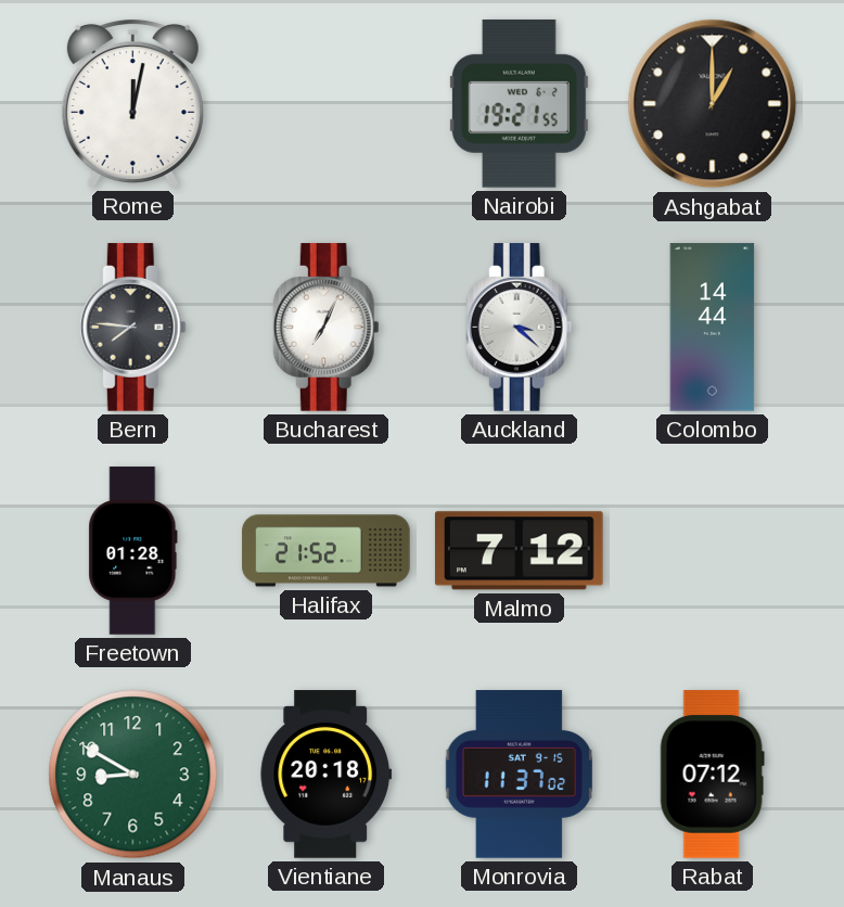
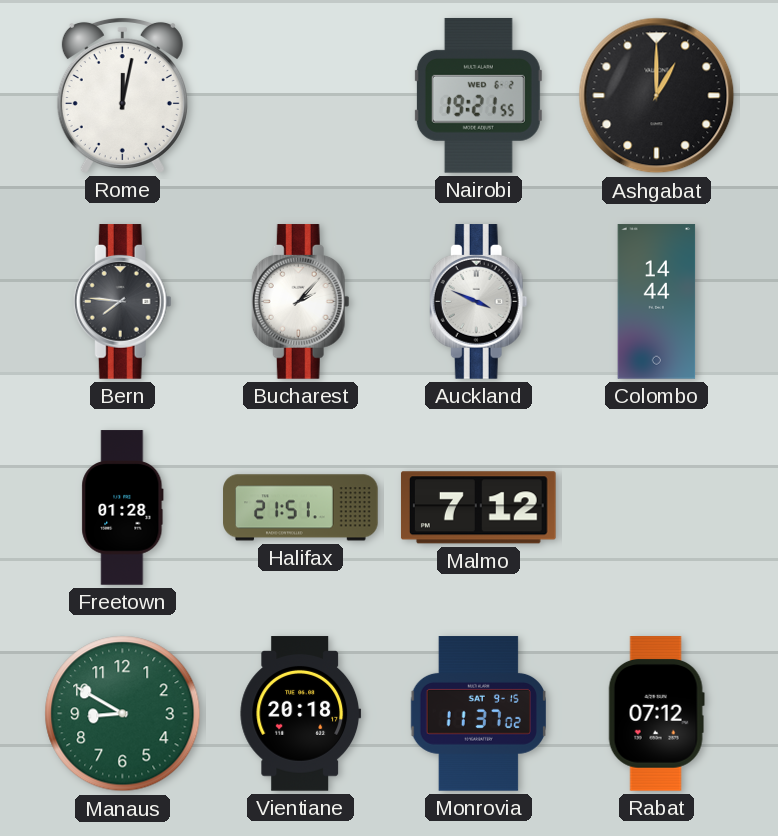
Bucharest: 7:04 -> 2:07 (300, 302)
Auckland: 3:22 -> 3:49 (478, 302)
Halifax: 21:52 -> 21:51 (301, 508)
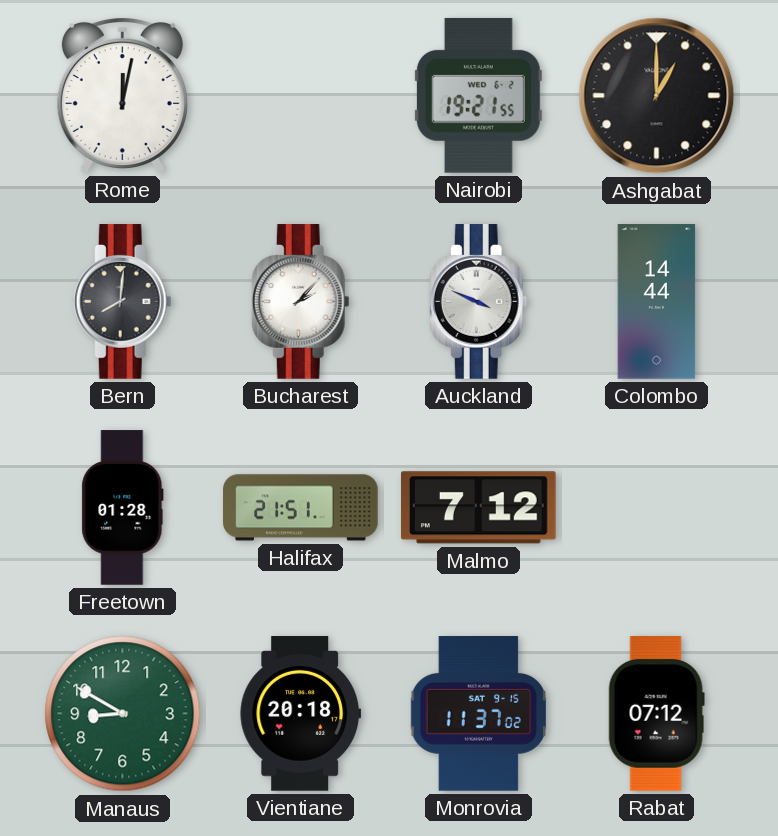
Bern: 7:46 -> 8:01 (122, 302)
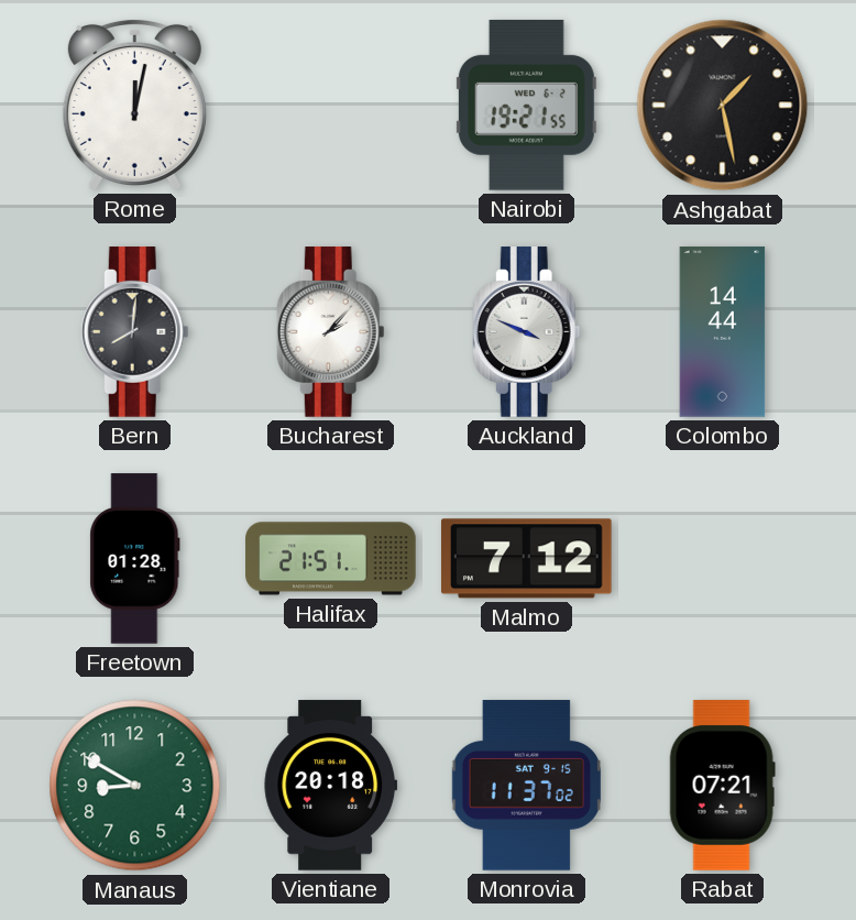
Ashgabat: 1:00 -> 1:28 (723, 106)
Rabat: 07:12 -> 07:21 (722, 786)
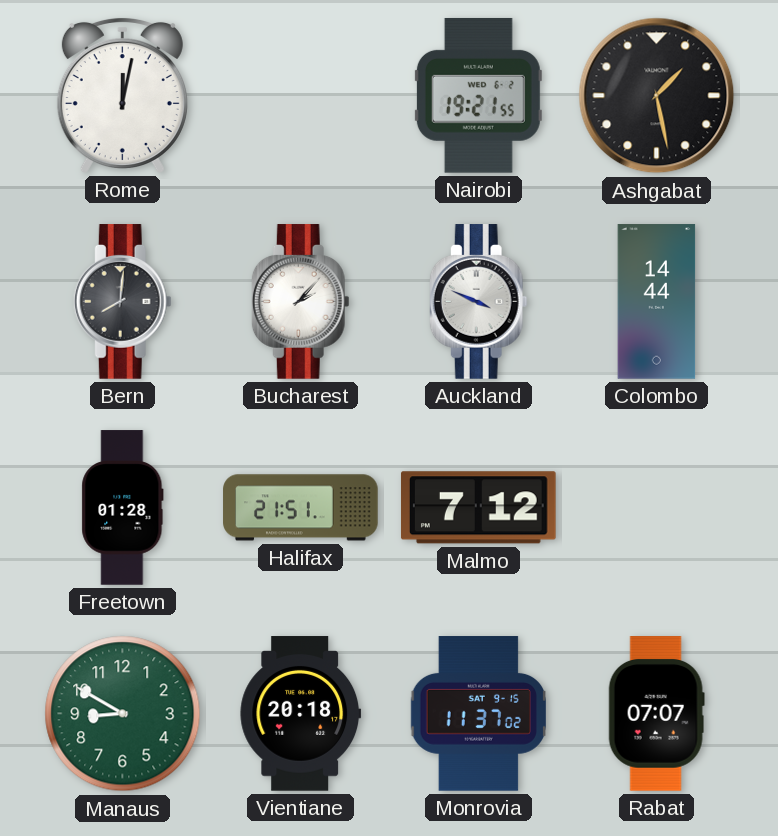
Rabat: 07:21 -> 07:07 (656, 714)
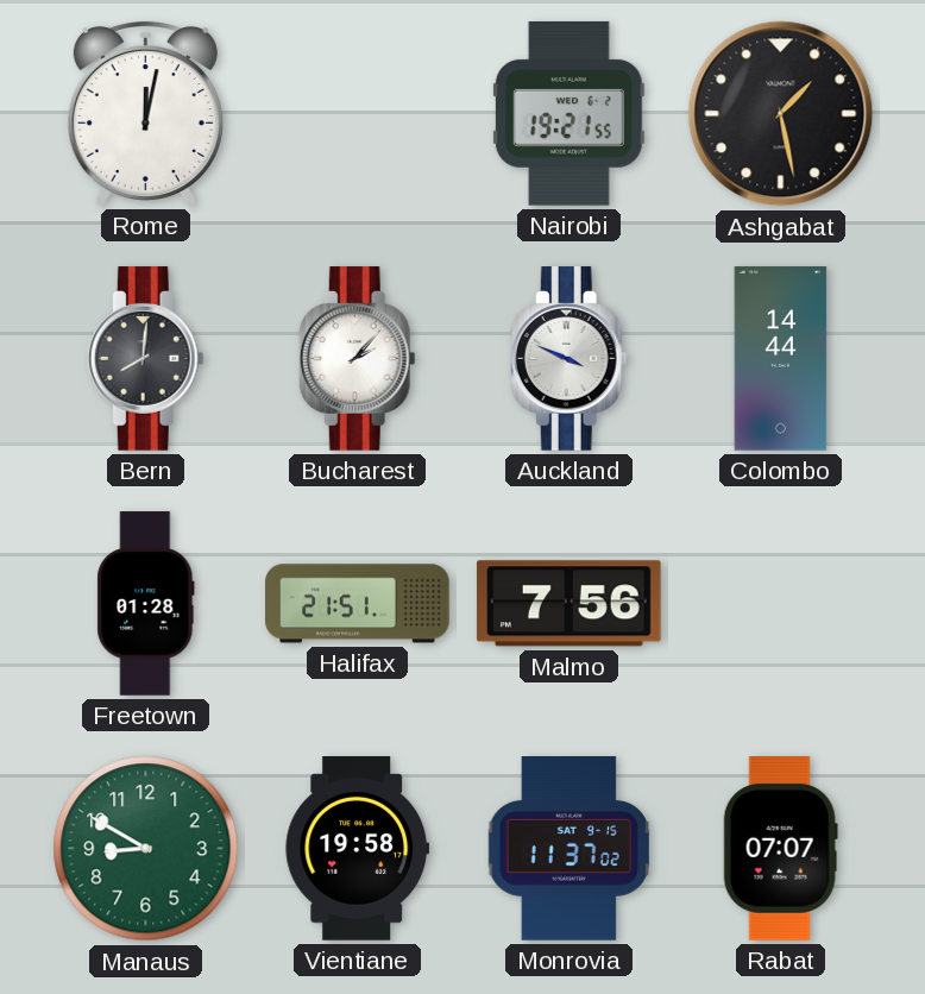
Malmo: 7:12 -> 7:56 (568, 604)
Vientiane: 20:18 -> 19:58 (358, 849)
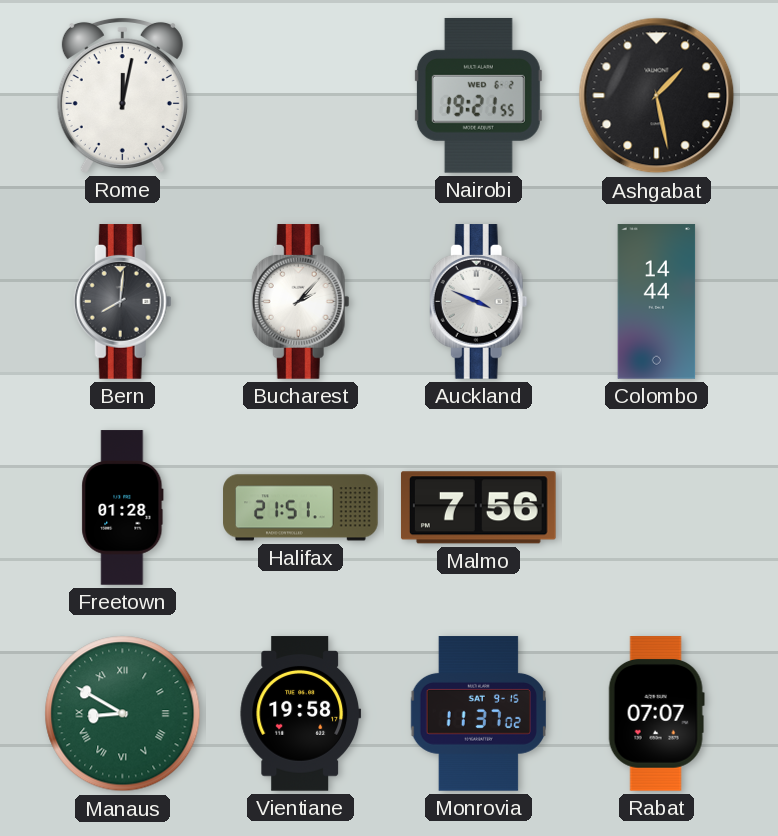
Manaus numerals: Arabic -> Roman (123, 714)
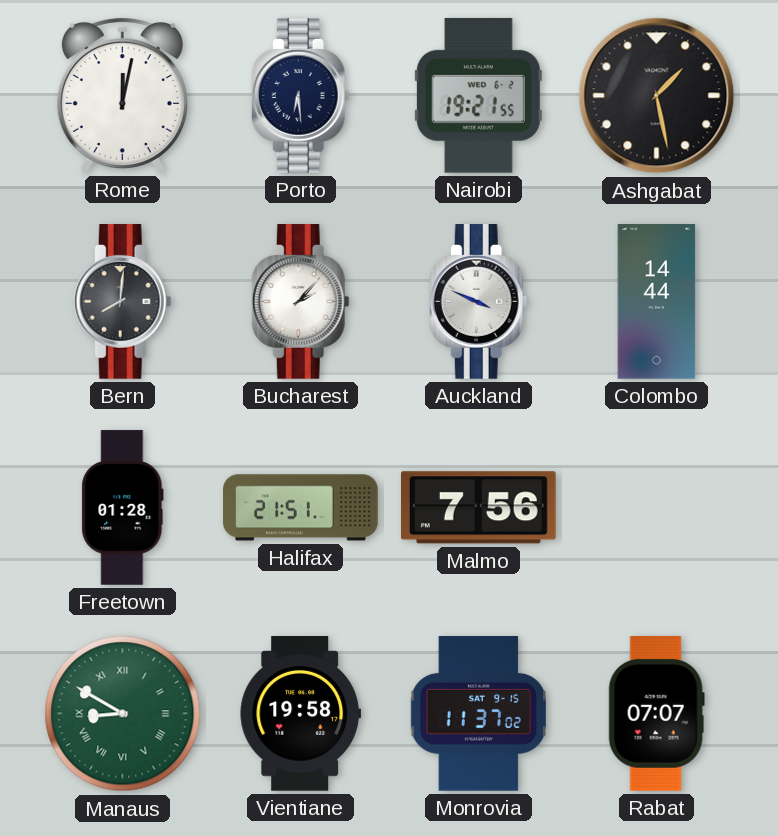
Porto: none -> 6:29 (300, 96)
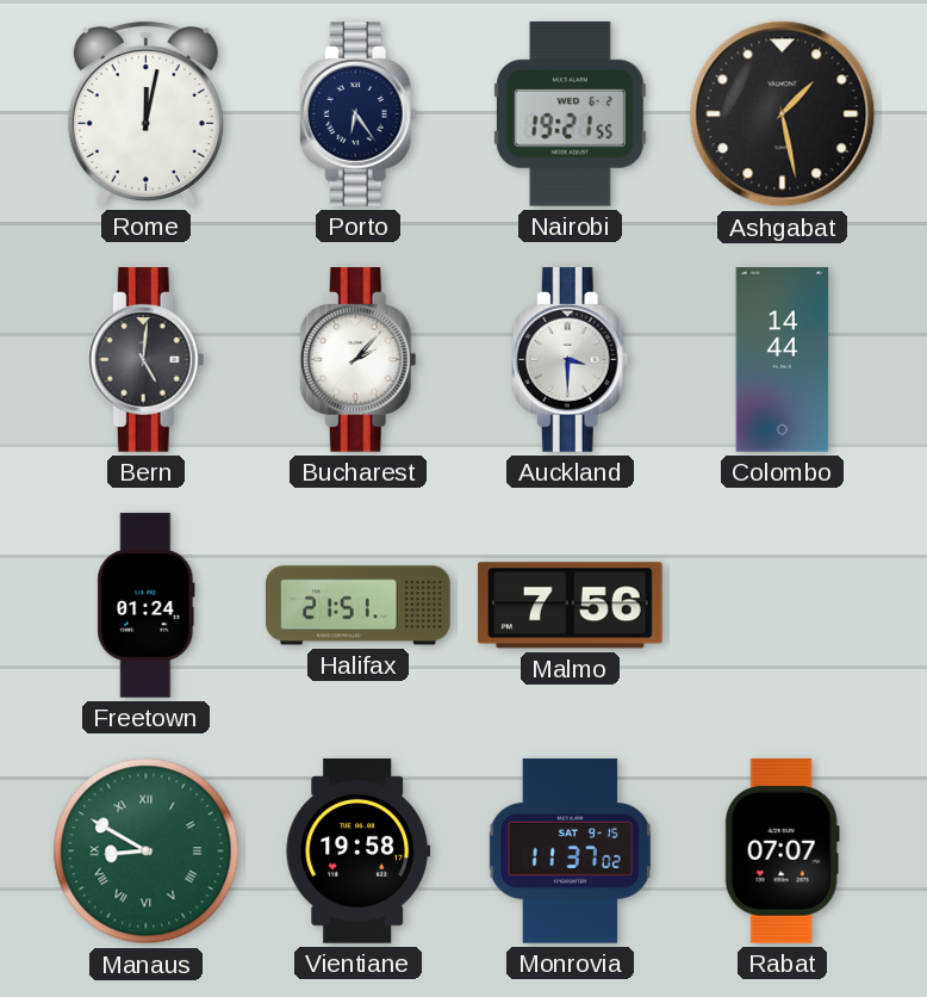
Porto: 6:29 -> 6:24 (357, 114)
Bern: 8:01 -> 5:01 (145, 360)
Auckland: 3:49 -> 3:30 (570, 360)
Freetown: 01:28 -> 01:24 (147, 606)
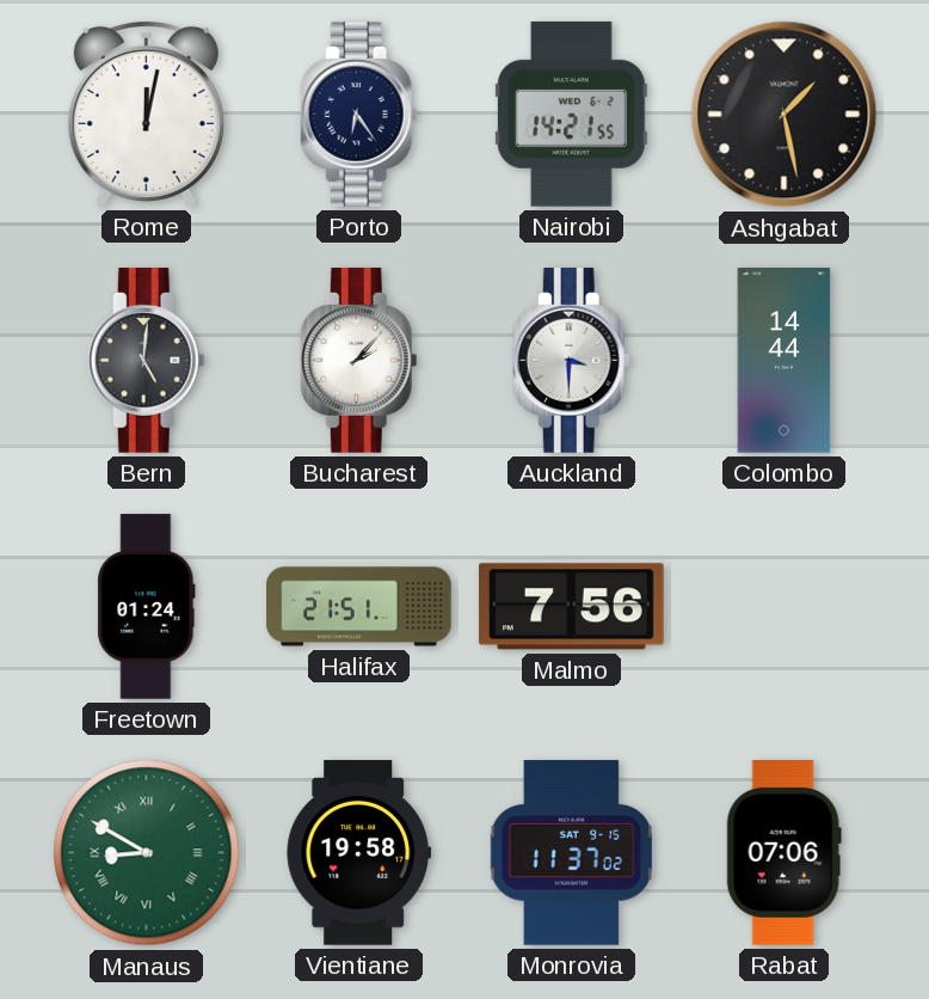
Nairobi: 19:21 -> 14:21 (571, 115)
Rabat: 07:07 -> 07:06 (783, 853)
